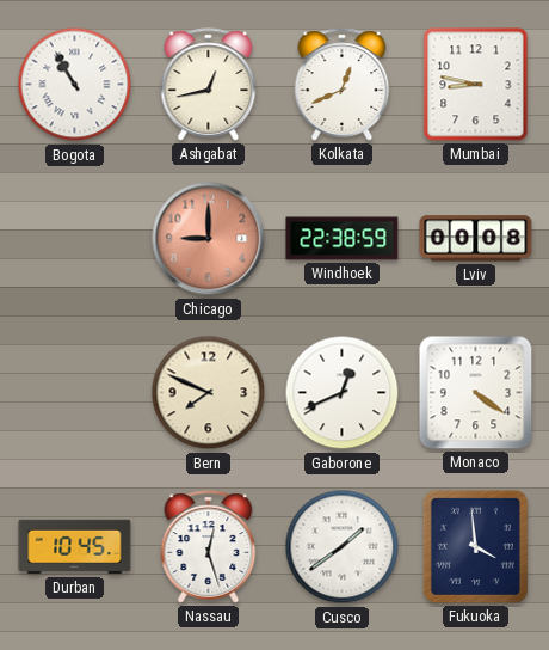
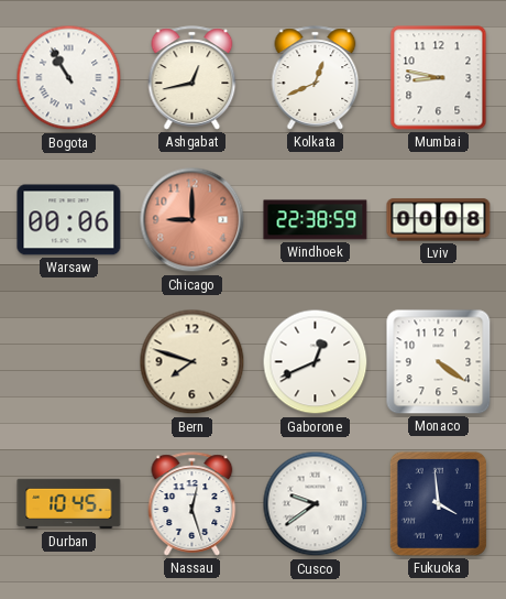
Warsaw: none -> 00:06 (69, 220)
Bern: 7:49 -> 7:48 (193, 362)
Cusco: 1:39 -> 9:39 (316, 504)
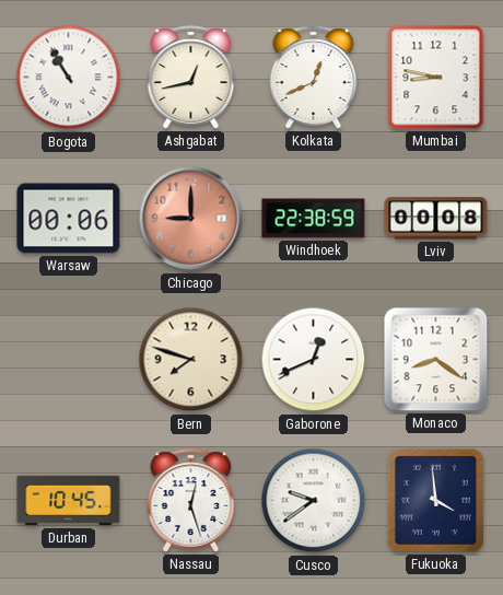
Monaco: 4:21 -> 8:21 (436, 360)
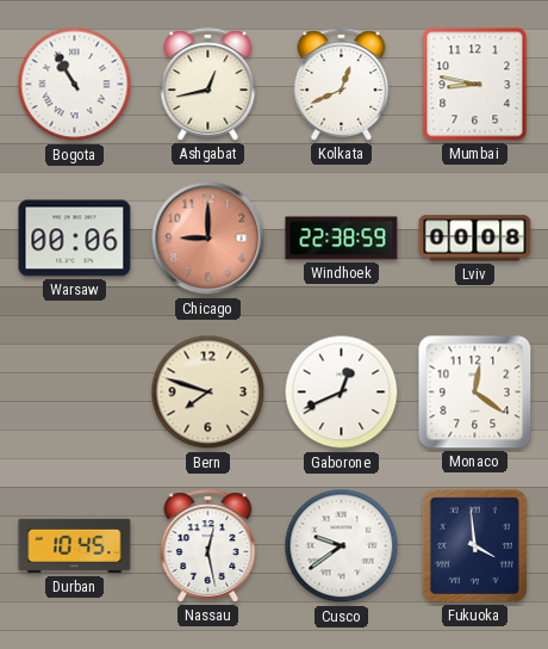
Monaco: 8:21 -> 12:21 (475, 393)
Nassau: 12:27 -> 12:28 (208, 546)
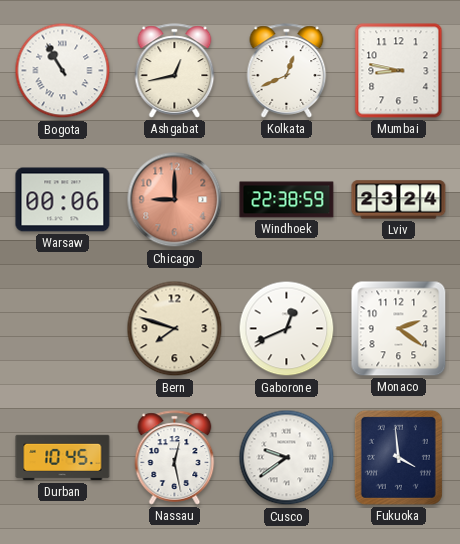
Lviv: 00:08 -> 23:24 (399, 200)
Monaco: 12:21 -> 2:21 (399, 329)
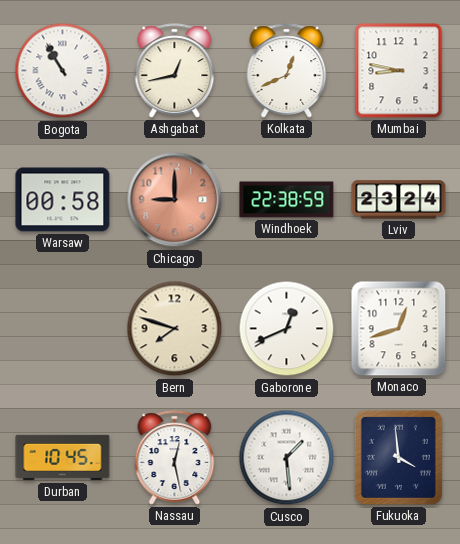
Warsaw: 00:06 -> 00:58 (63, 200)
Monaco: 2:21 -> 12:42 (399, 329)
Cusco: 9:39 -> 1:29 (287, 458)
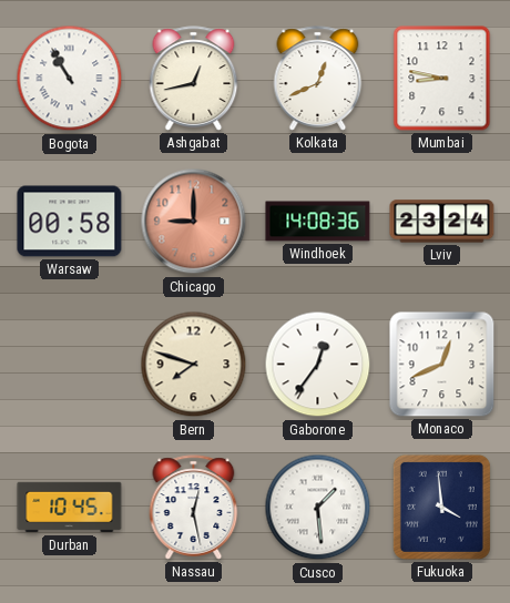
Windhoek: 22:38 -> 14:08 (318, 222)
Gaborone: 12:41 -> 12:36 (318, 365)
Monaco: 12:42 -> 12:41 (442, 365)
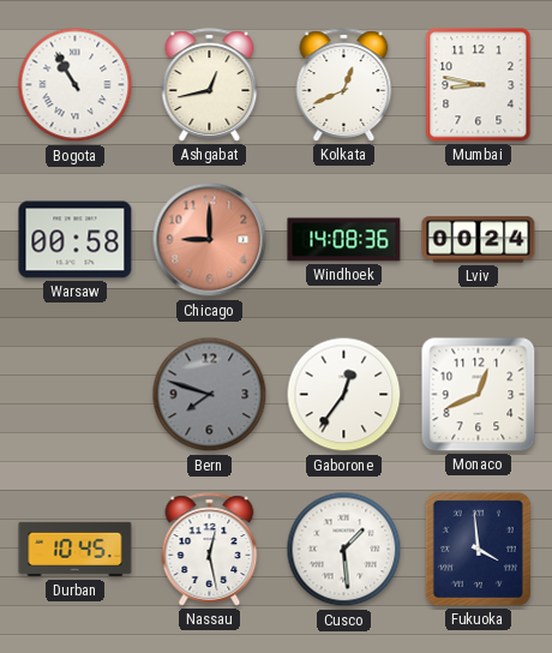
Lviv: 23:24 -> 00:24 (479, 240)
Bern dial: cream -> grey (210, 395)
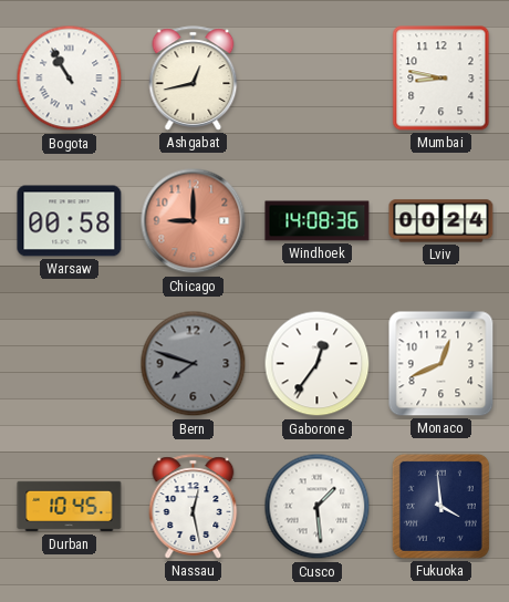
Kolkata: 12:41 -> none (344, 85)
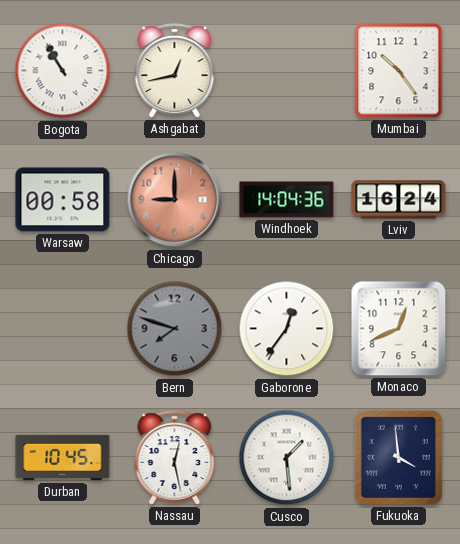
Mumbai: 8:47 -> 10:24 (399, 71)
Windhoek: 14:08 -> 14:04 (287, 200)
Lviv: 00:24 -> 16:24 (399, 200)
